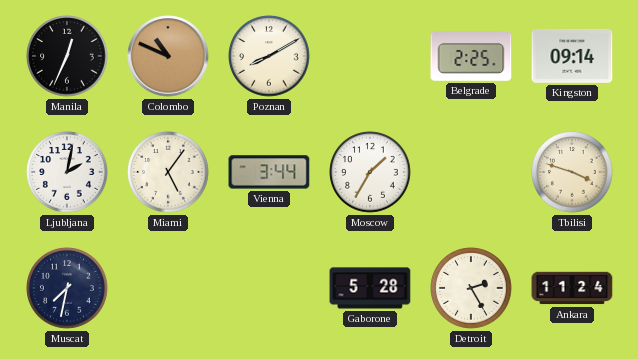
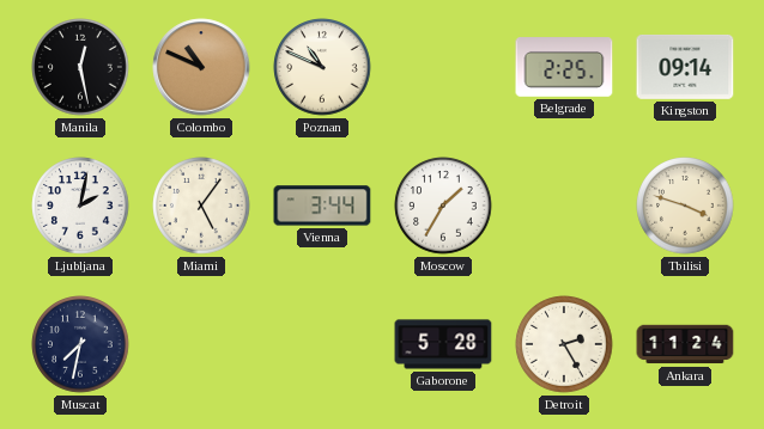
Manila: 12:34 -> 12:28 (80, 67)
Poznan: 8:10 -> 10:49 (322, 67)
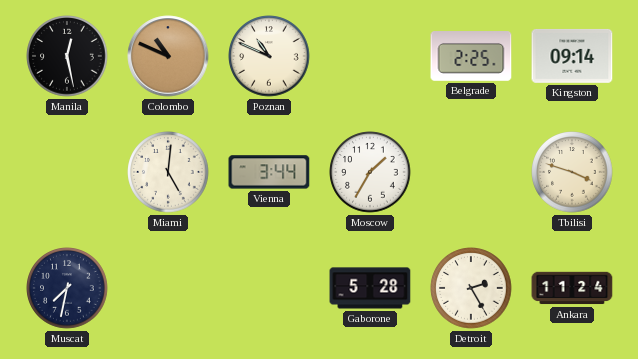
Ljubljana: 2:02 -> none (80, 206)
Miami: 5:06 -> 5:01 (168, 172)
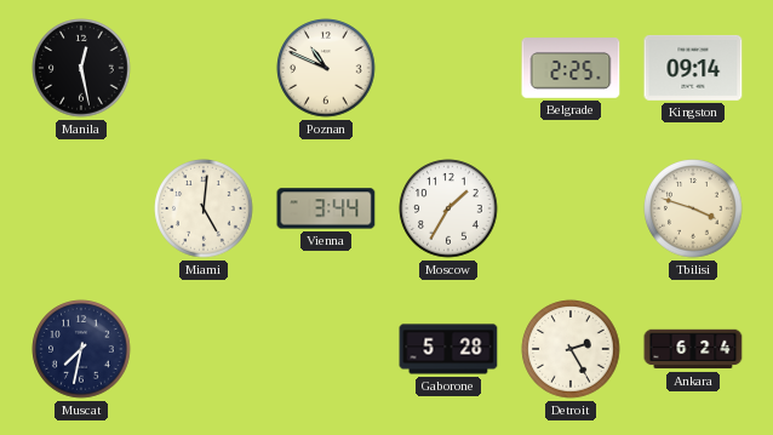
Colombo: 10:49 -> none (168, 56)
Ankara: 11:24 -> 6:24 (693, 349)
